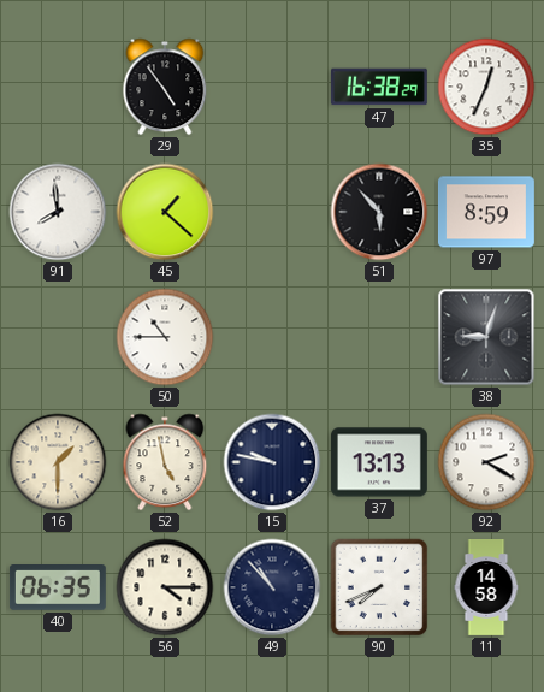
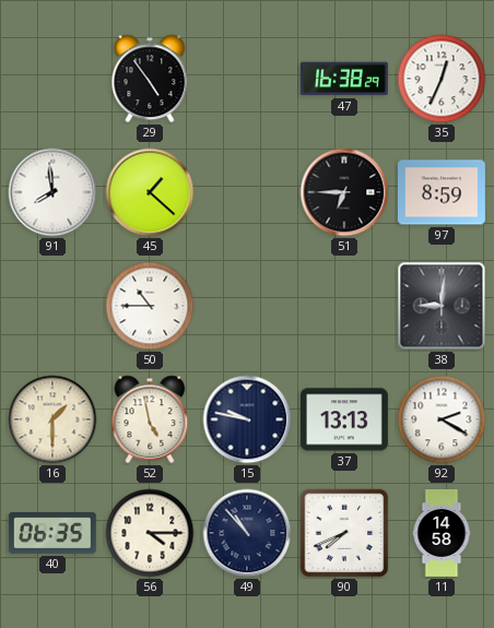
51: 5:53 -> 6:45 (344, 192)
38: 9:03 -> 9:01 (442, 306)
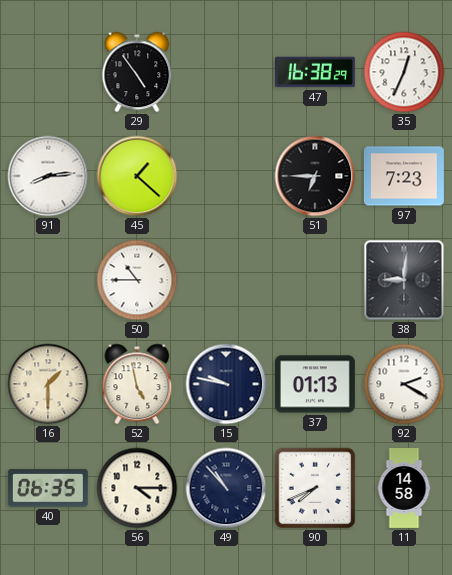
91: 7:59 -> 8:14 (48, 176)
97: 8:59 -> 7:23 (404, 176)
37: 13:13 -> 01:13 (315, 384)
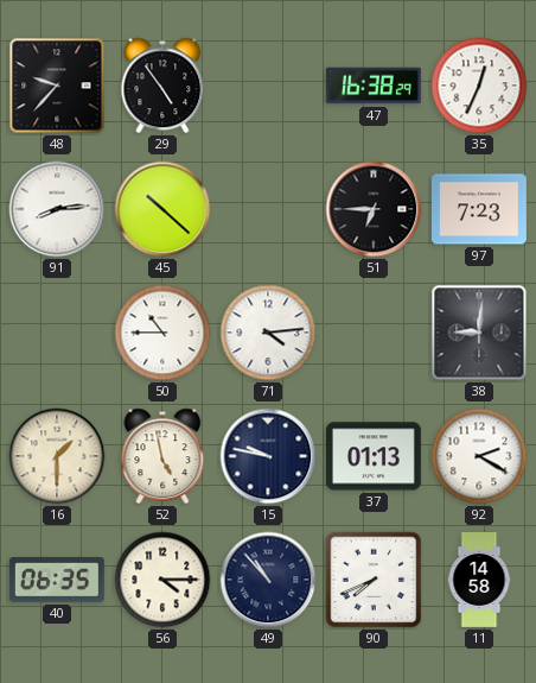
48: none -> 9:37 (57, 86)
45: 1:22 -> 10:22 (162, 209)
71: none -> 4:14 (268, 333)
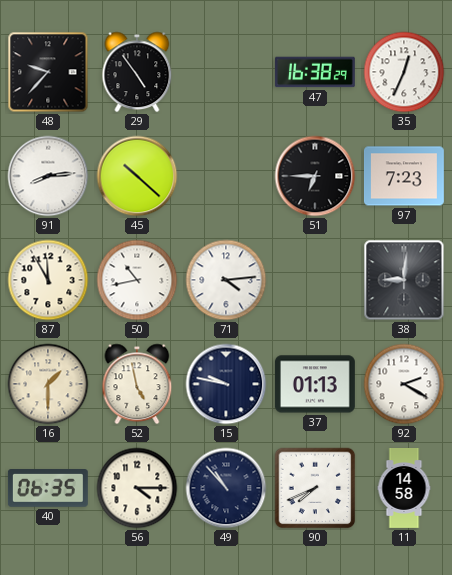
87: none -> 11:55 (48, 280)
50: 10:45 -> 10:43 (137, 280)
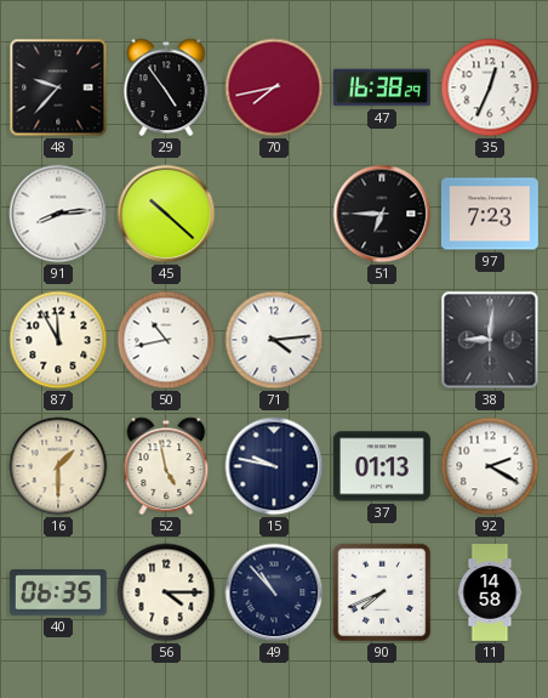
70: none -> 7:43 (274, 87)
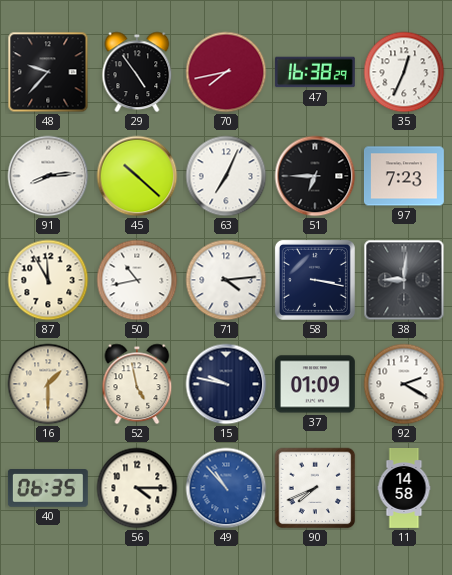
63: none -> 7:04 (226, 176)
58: none -> 3:17 (315, 280)
37: 01:13 -> 01:09 (315, 384)
49 dial: navy -> blue (226, 488)
